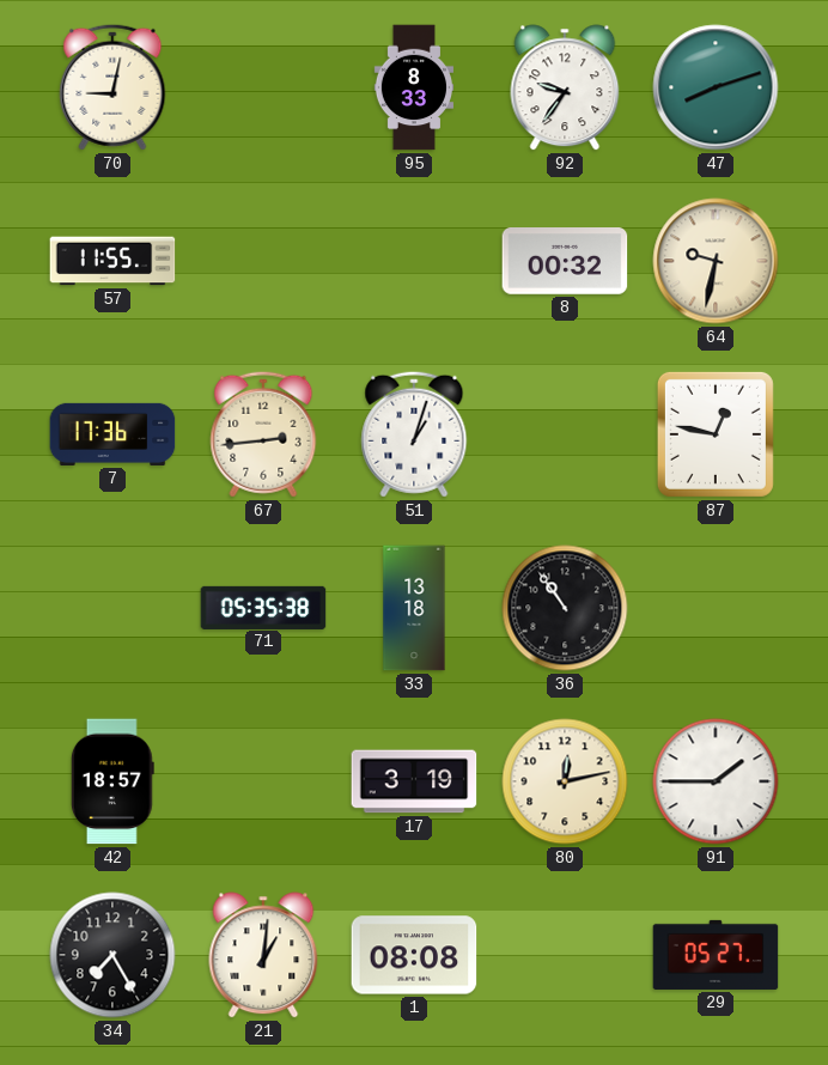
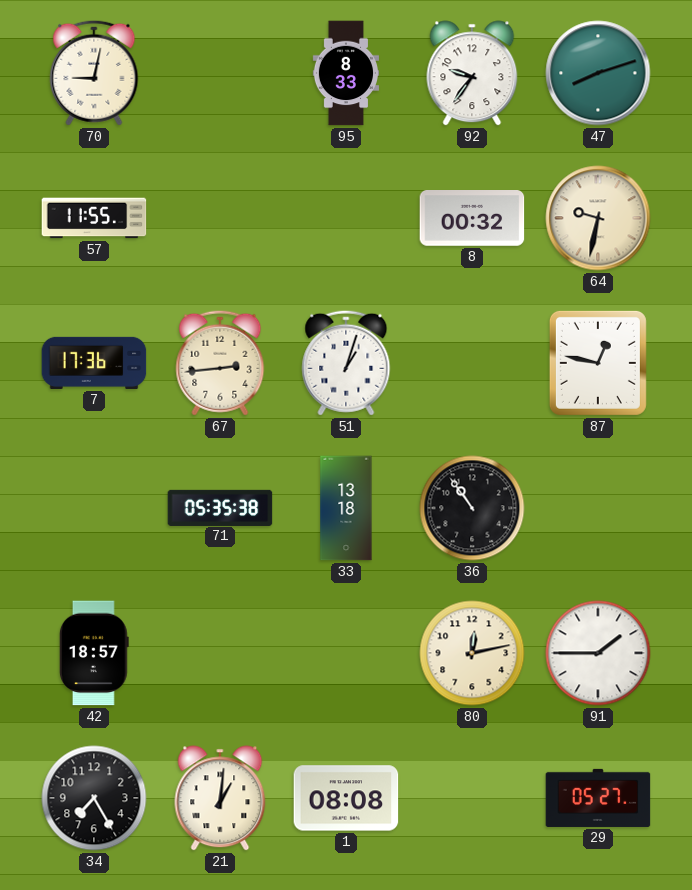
17: 3:19 -> none (414, 781)
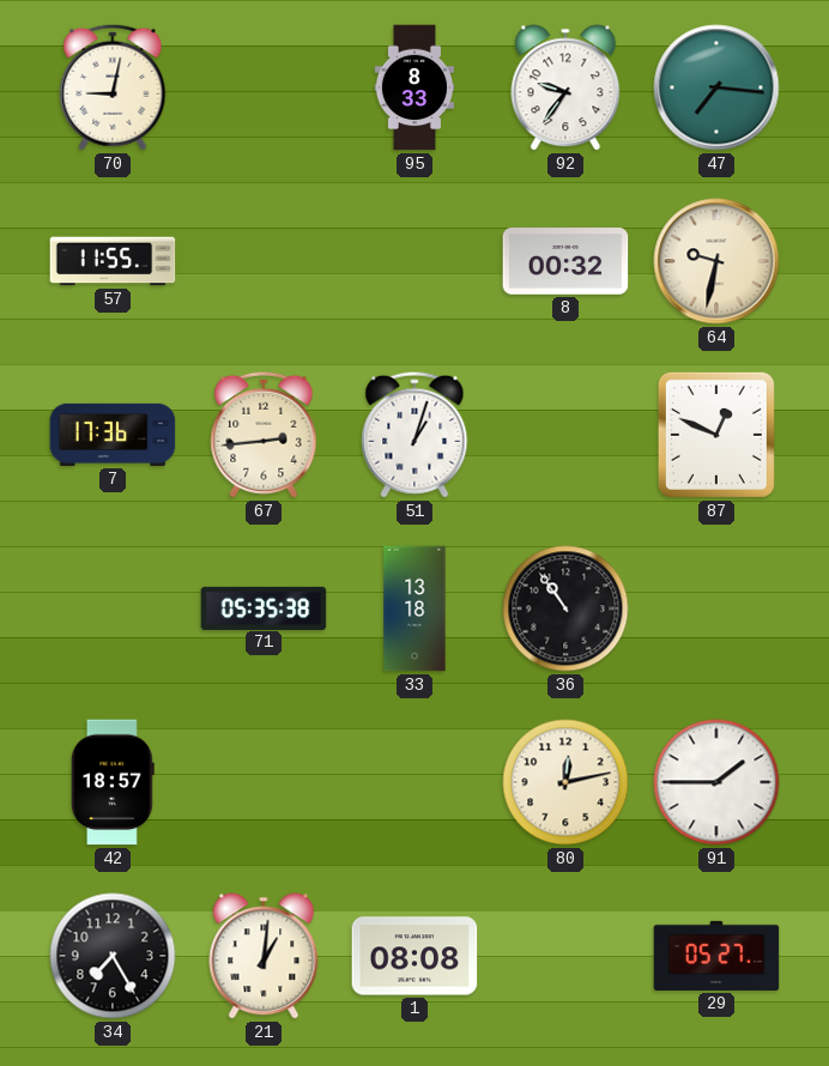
47: 8:12 -> 7:16 (716, 87)
87: 12:47 -> 12:49 (716, 435)
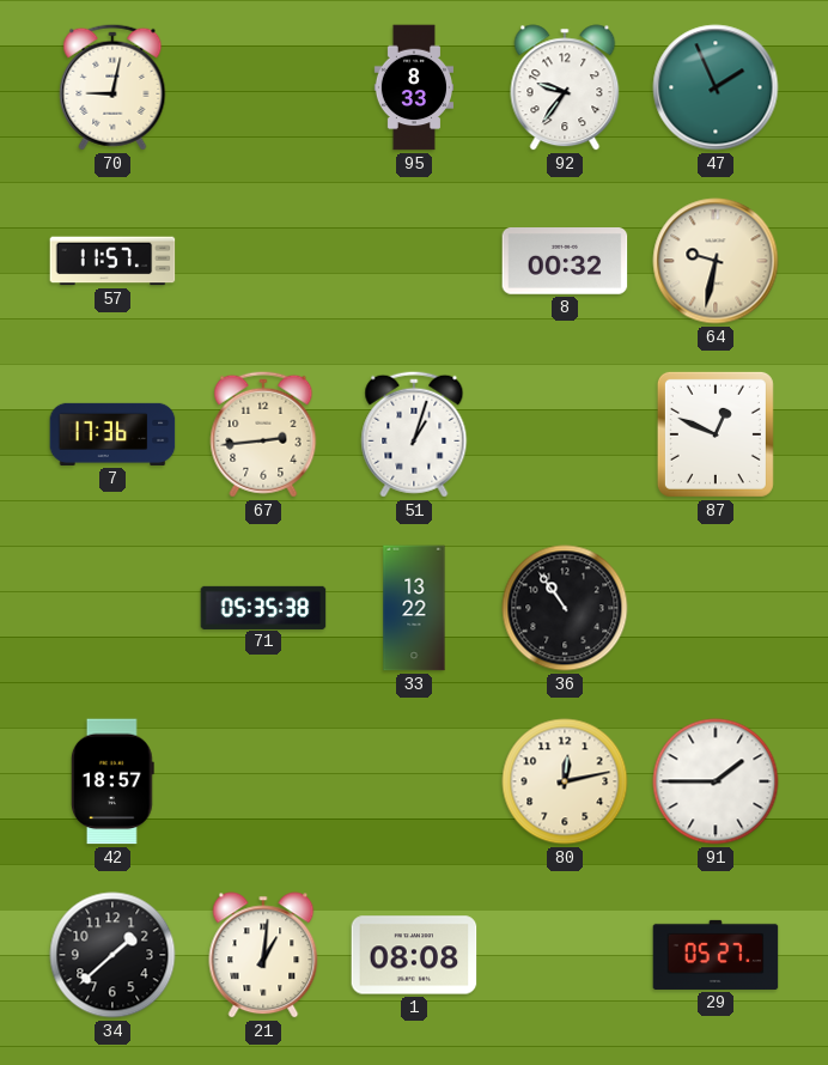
47: 7:16 -> 1:56 (716, 87)
57: 11:55 -> 11:57 (112, 261)
33: 13:18 -> 13:22 (414, 608)
34: 7:25 -> 1:38 (112, 955)
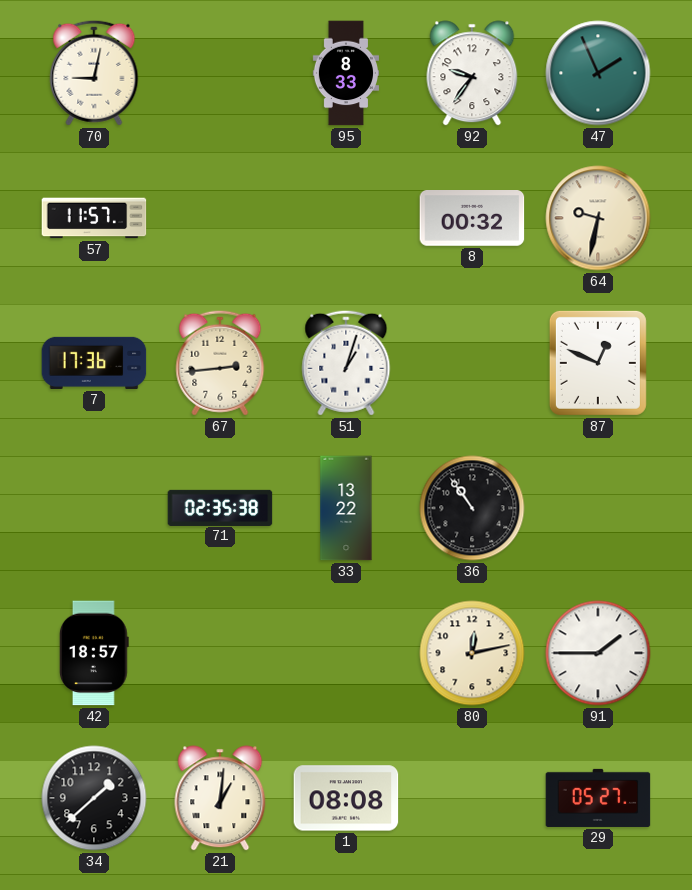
71: 05:35 -> 02:35 (220, 507)
